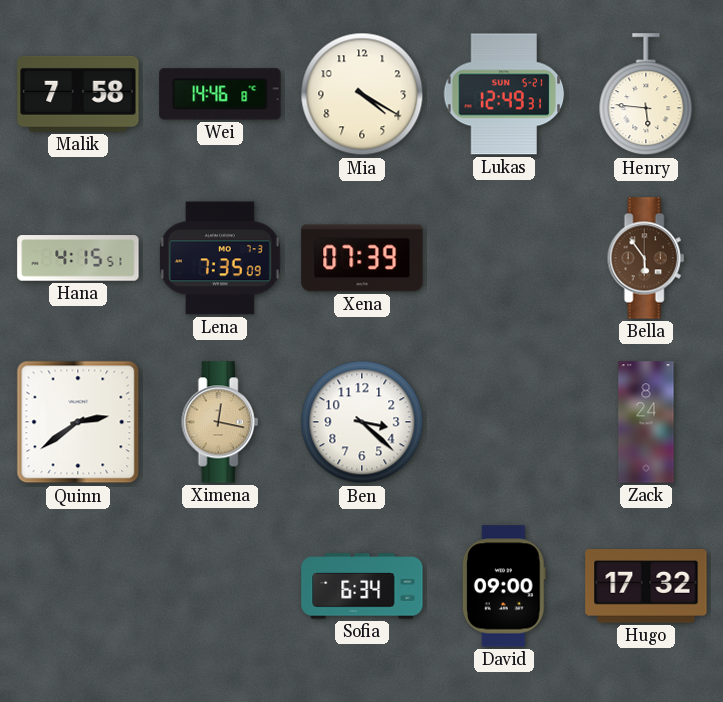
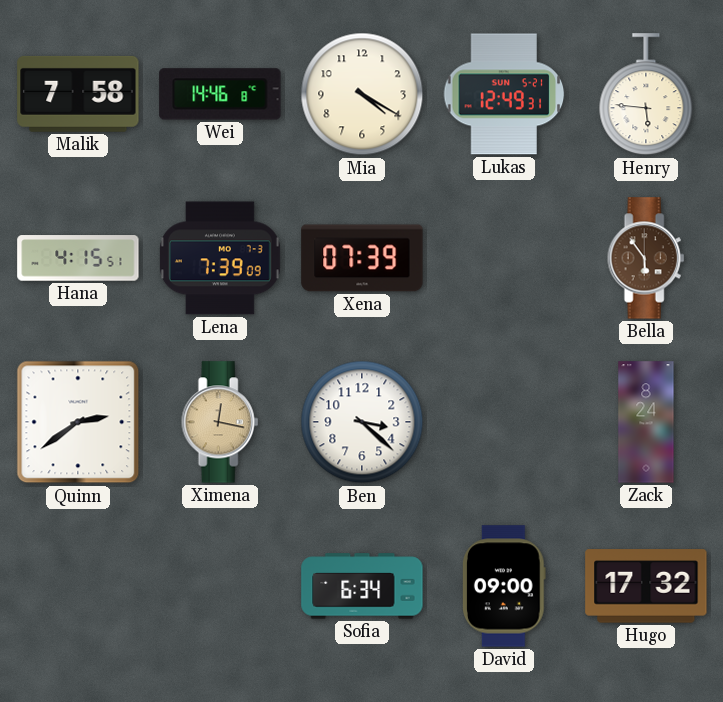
Lena: 7:35 -> 7:39 (220, 258)
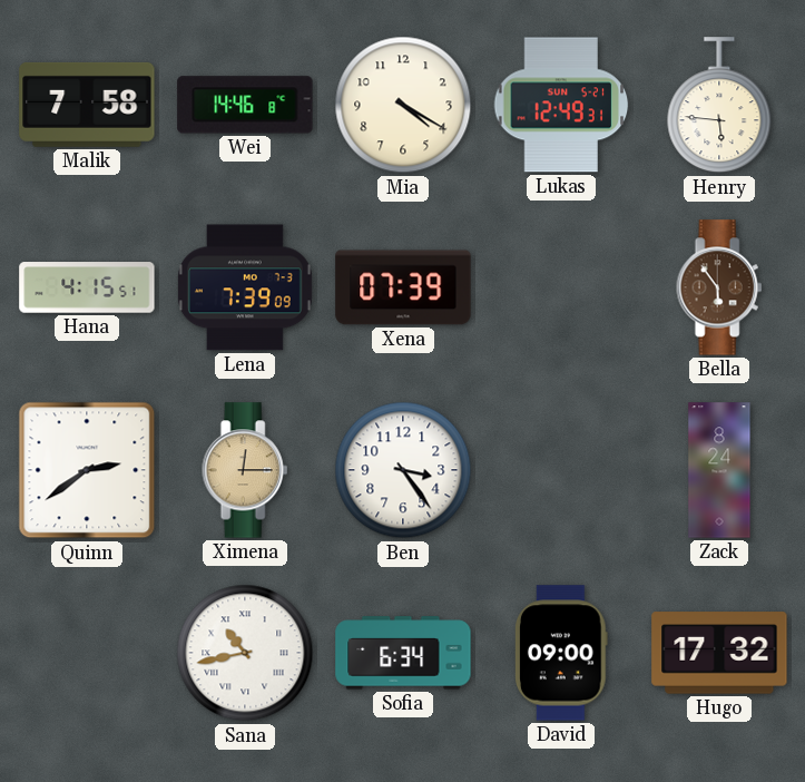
Ximena: 12:17 -> 12:15 (245, 470)
Ben: 3:22 -> 3:24 (403, 470)
Sana: none -> 10:43 (245, 653)
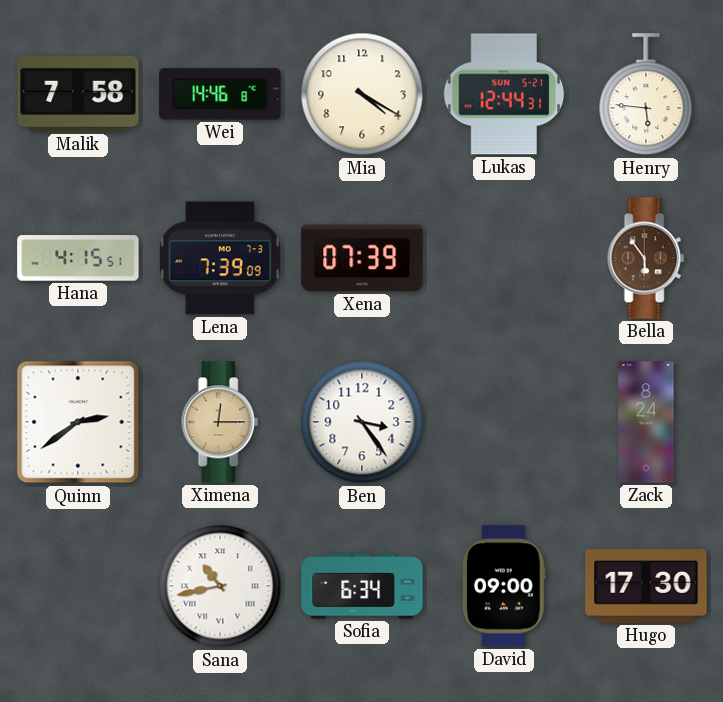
Lukas: 12:49 -> 12:44 (504, 94)
Hugo: 17:32 -> 17:30 (646, 586)
